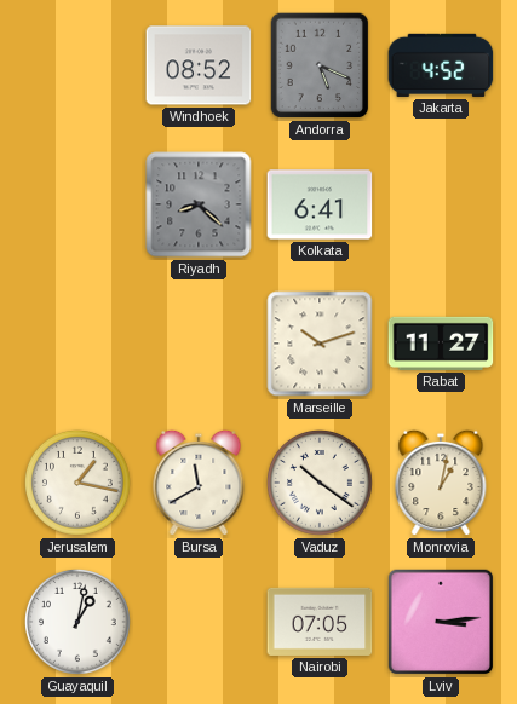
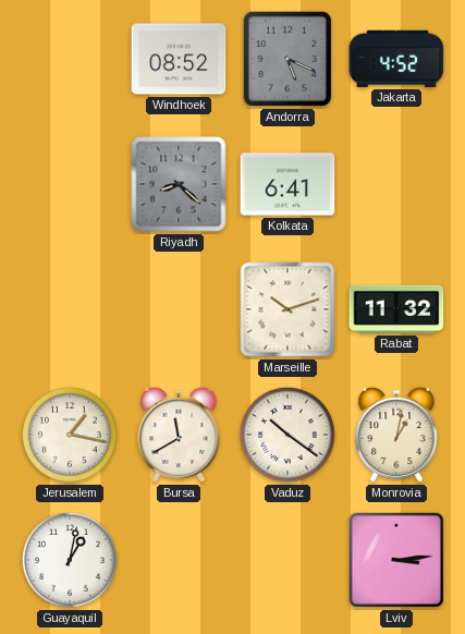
Rabat: 11:27 -> 11:32 (396, 309)
Nairobi: 07:05 -> none (320, 622)
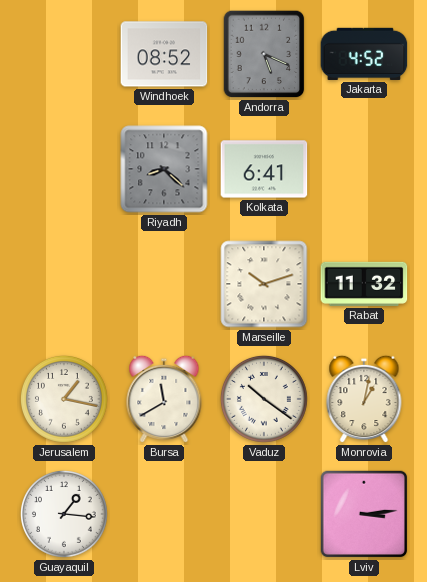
Guayaquil: 1:02 -> 1:16 (64, 514)
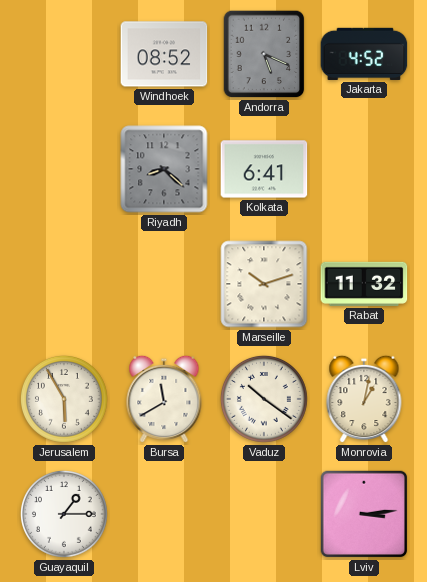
Jerusalem: 1:17 -> 5:55 (64, 399)
Guayaquil: 1:16 -> 1:15 (64, 514)
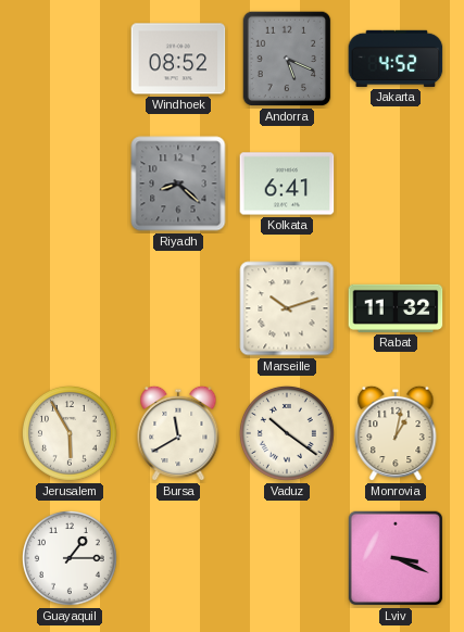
Lviv: 3:14 -> 3:19 (396, 558)
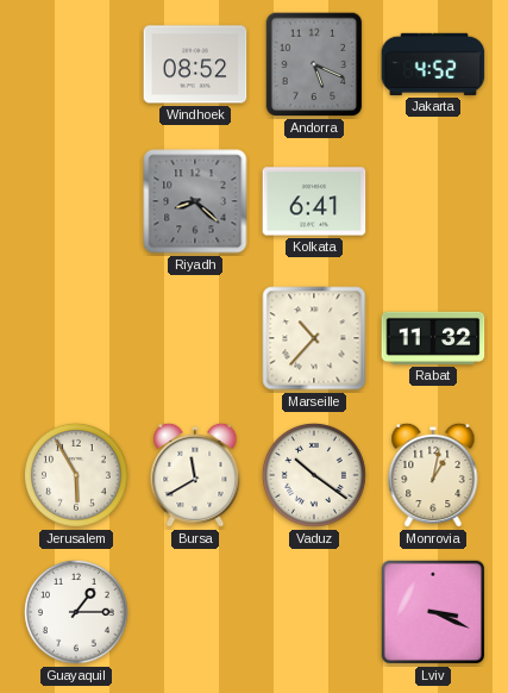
Marseille: 10:12 -> 10:37 (314, 338)
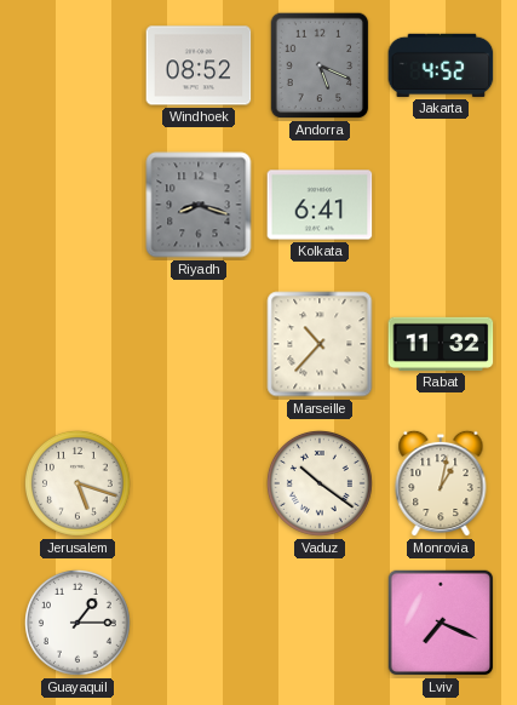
Riyadh: 8:22 -> 8:18 (199, 205)
Jerusalem: 5:55 -> 5:18 (77, 483)
Bursa: 11:40 -> none (195, 475)
Lviv: 3:19 -> 7:19 (441, 623)
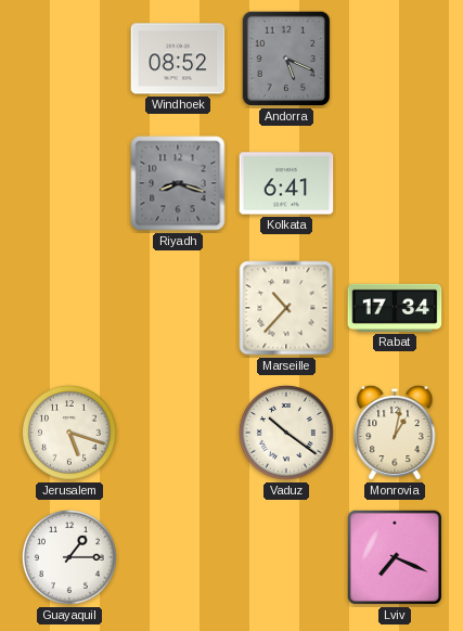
Jakarta: 4:52 -> none (441, 65)
Rabat: 11:32 -> 17:34 (395, 308)
